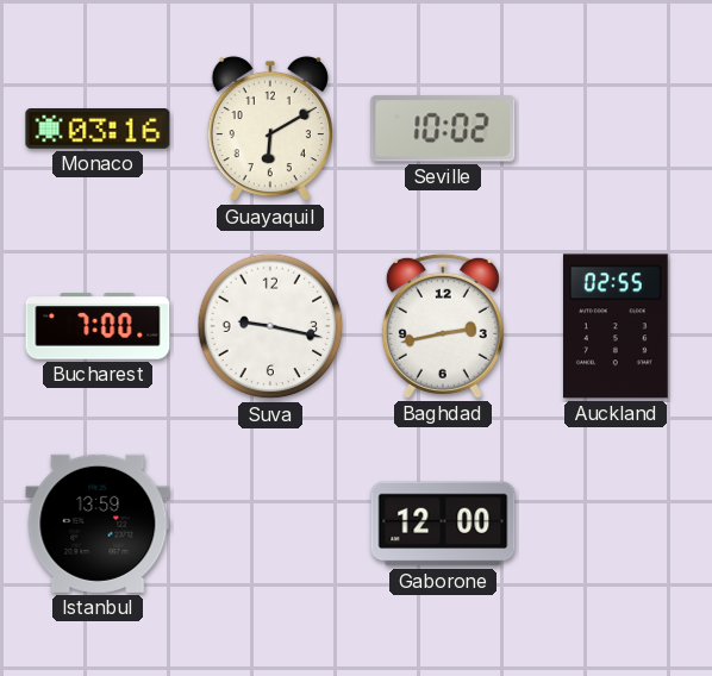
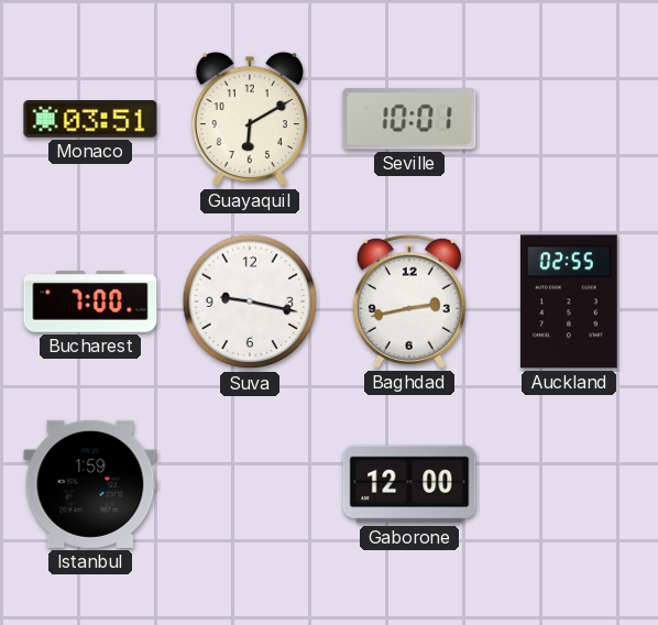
Monaco: 03:16 -> 03:51 (90, 120)
Seville: 10:02 -> 10:01 (409, 119)
Istanbul: 13:59 -> 1:59 (90, 484)
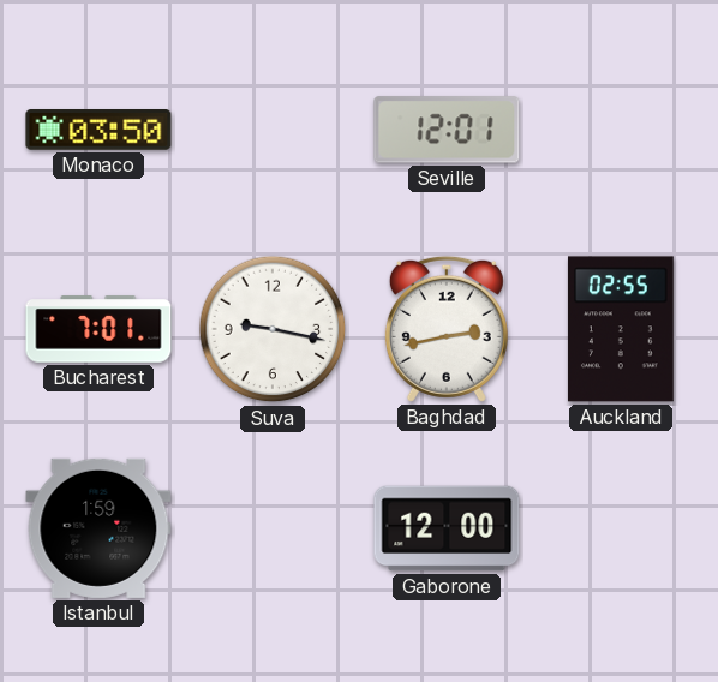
Monaco: 03:51 -> 03:50 (98, 131)
Guayaquil: 6:10 -> none (250, 119)
Seville: 10:01 -> 12:01 (447, 130)
Bucharest: 7:00 -> 7:01 (98, 329)
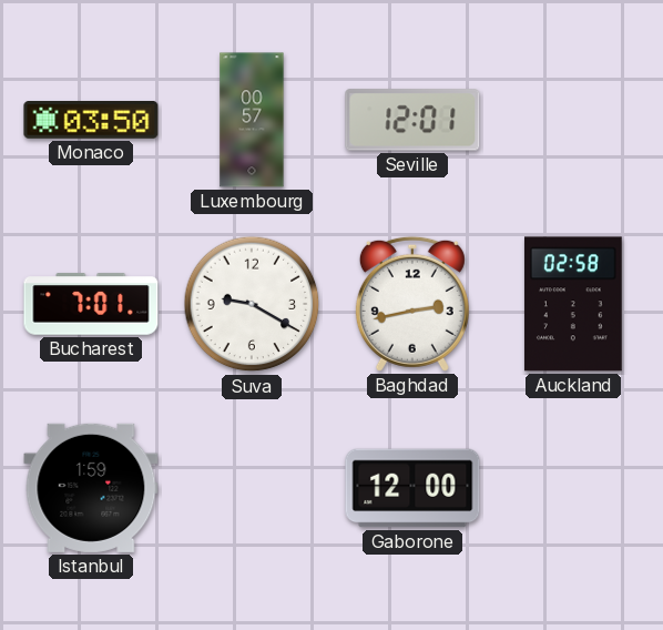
Luxembourg: none -> 00:57 (252, 120)
Suva: 9:17 -> 9:20 (252, 304)
Auckland: 02:55 -> 02:58 (573, 304)
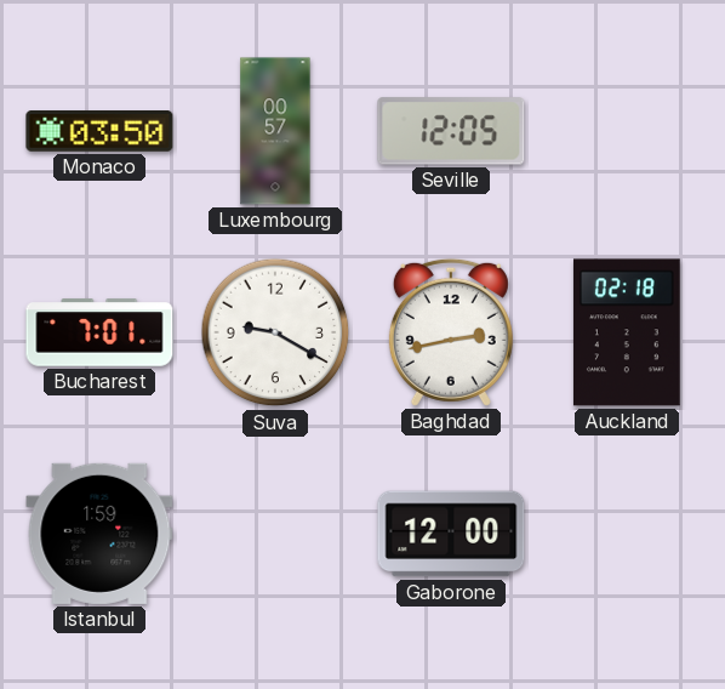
Seville: 12:01 -> 12:05 (451, 131)
Auckland: 02:58 -> 02:18 (627, 332)
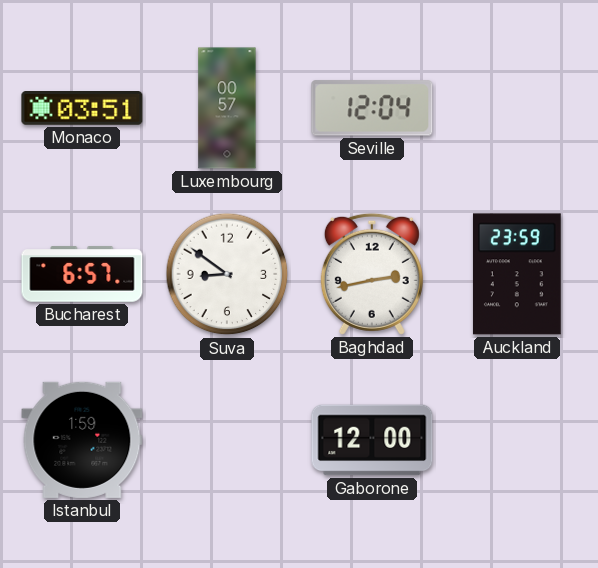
Monaco: 03:50 -> 03:51 (82, 109)
Seville: 12:05 -> 12:04 (372, 108)
Bucharest: 7:01 -> 6:57 (82, 274)
Suva: 9:20 -> 8:51 (227, 274)
Auckland: 02:18 -> 23:59 (517, 274)
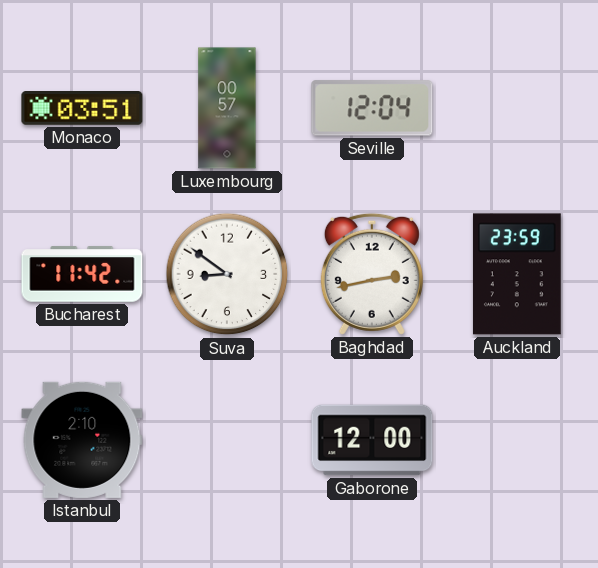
Bucharest: 6:57 -> 11:42 (82, 274)
Istanbul: 1:59 -> 2:10 (82, 440)
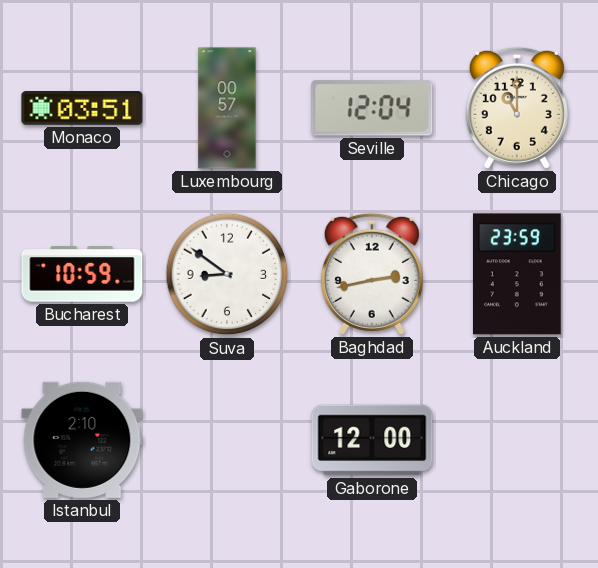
Chicago: none -> 11:00 (517, 108)
Bucharest: 11:42 -> 10:59 (82, 274)
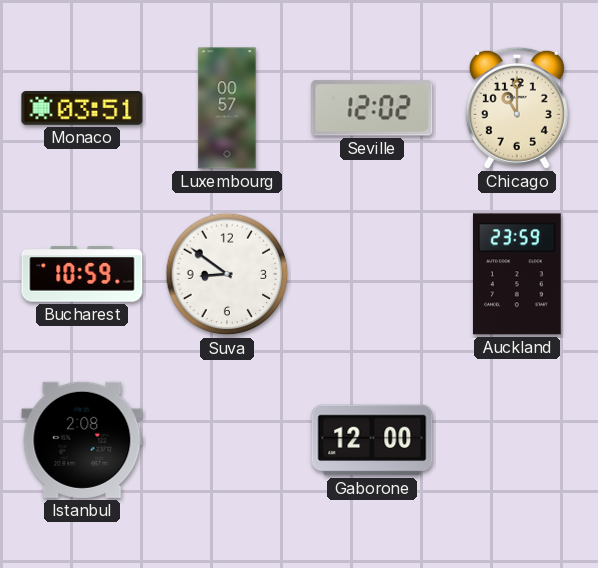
Seville: 12:04 -> 12:02 (372, 108)
Baghdad: 2:43 -> none (372, 274)
Istanbul: 2:10 -> 2:08 (82, 440)
